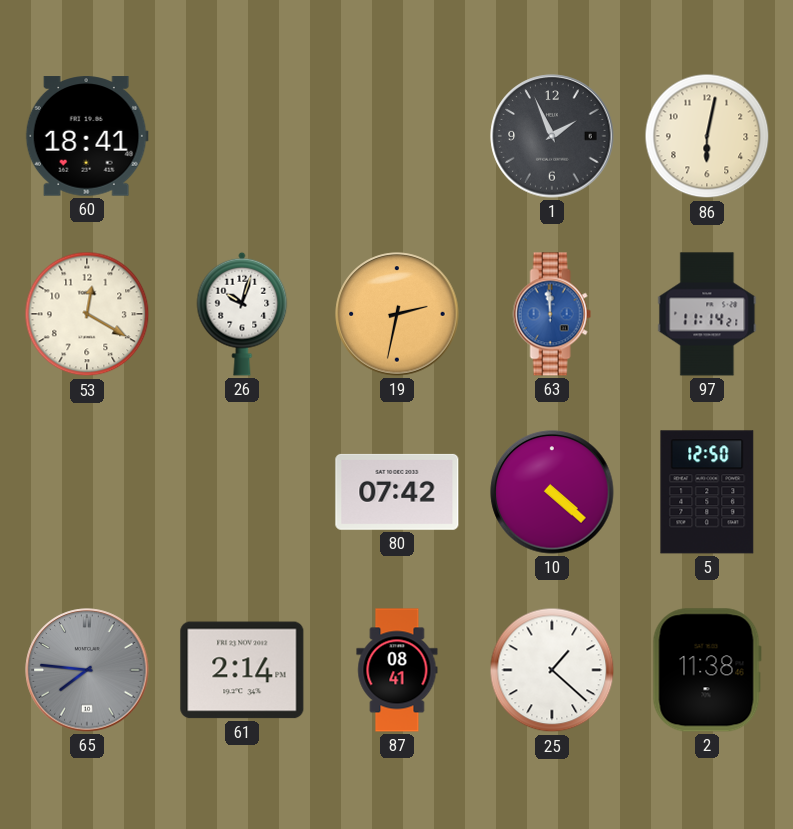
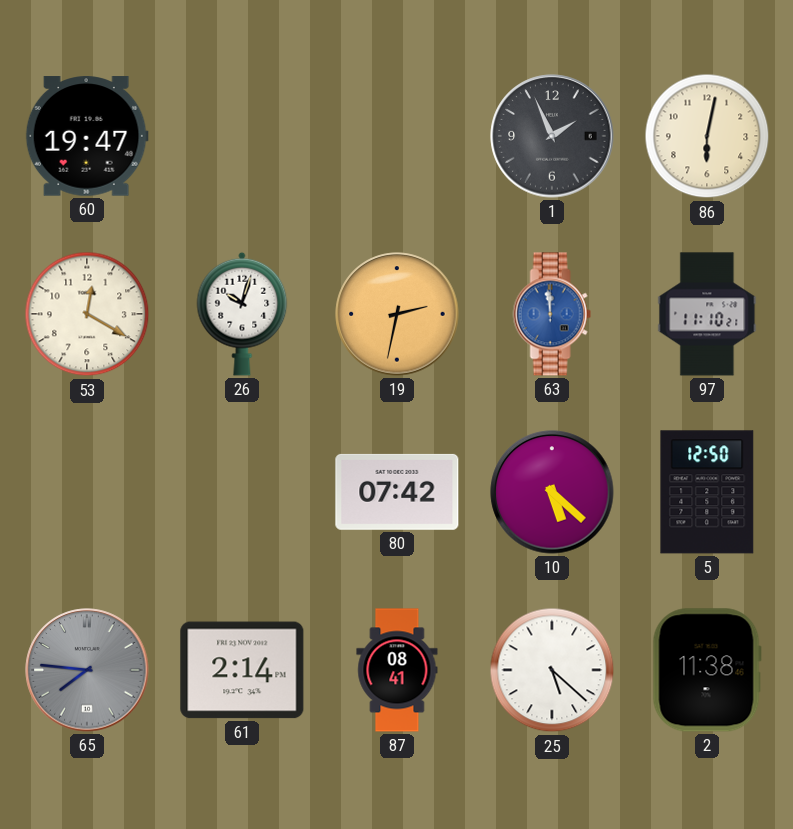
60: 18:41 -> 19:47 (87, 136)
97: 11:14 -> 11:10 (707, 314)
10: 4:22 -> 5:22 (552, 492)
25: 1:22 -> 5:22 (552, 670)
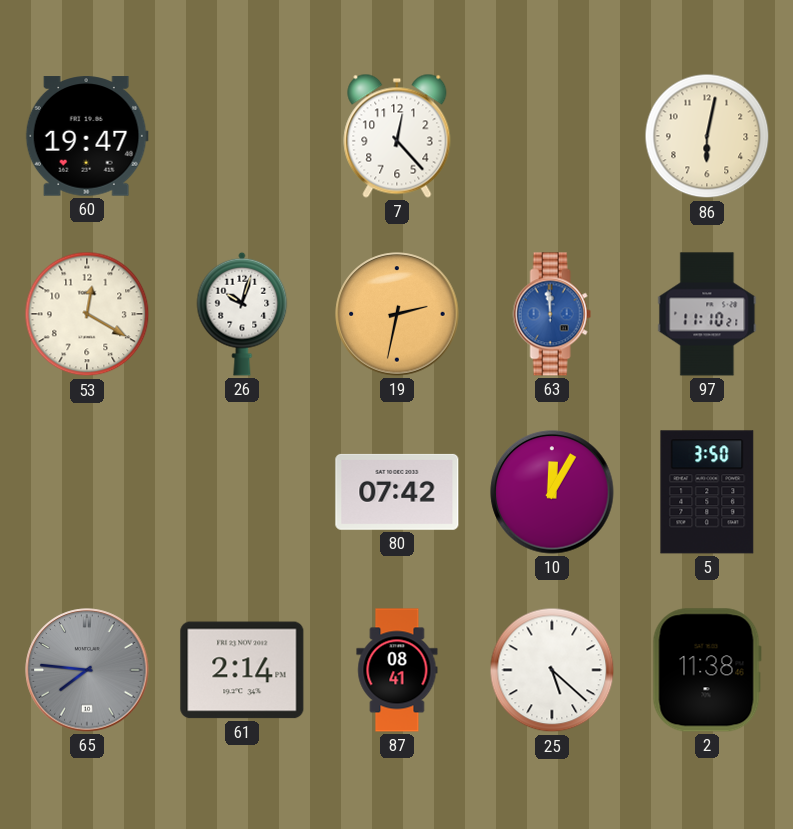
7: none -> 12:23 (397, 136)
1: 1:56 -> none (552, 136)
10: 5:22 -> 12:05 (552, 492)
5: 12:50 -> 3:50 (707, 492)
